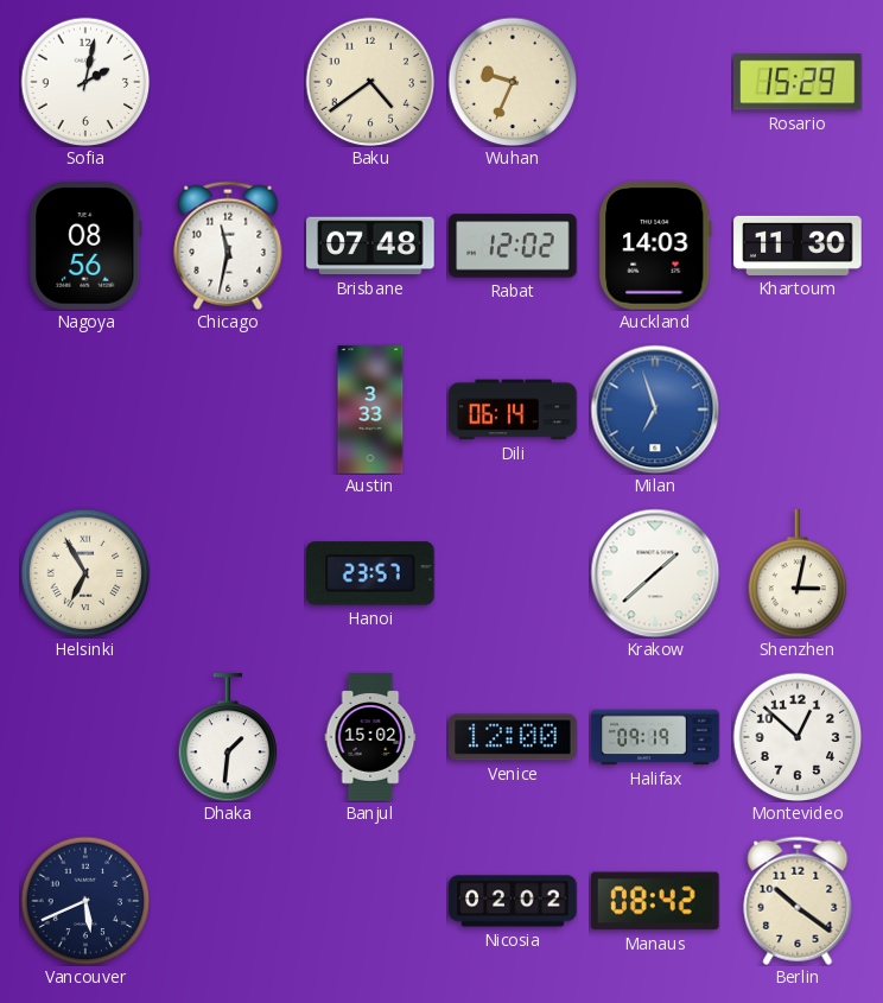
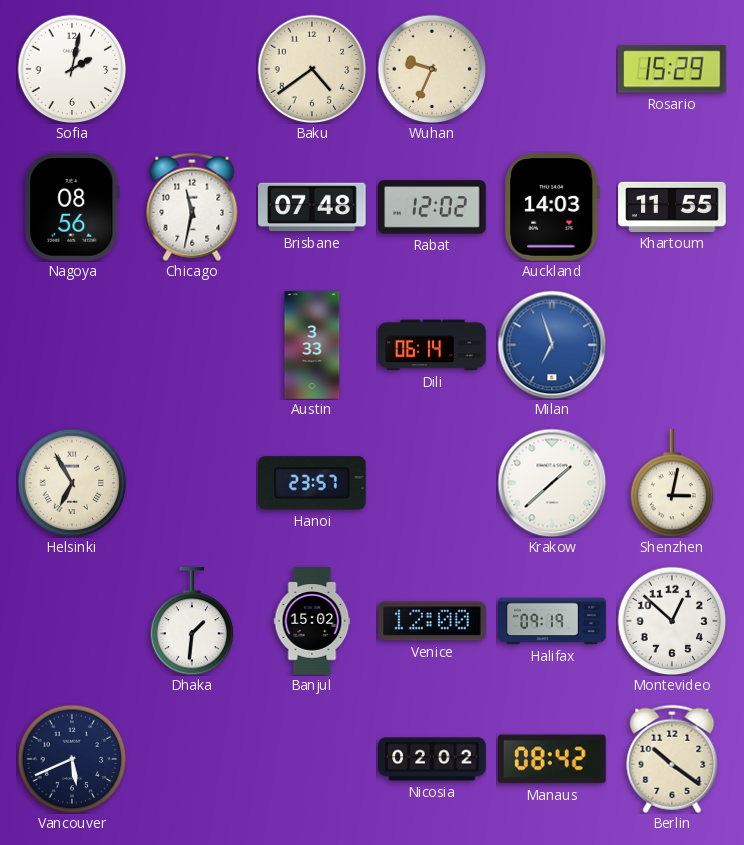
Khartoum: 11:30 -> 11:55 (672, 207)
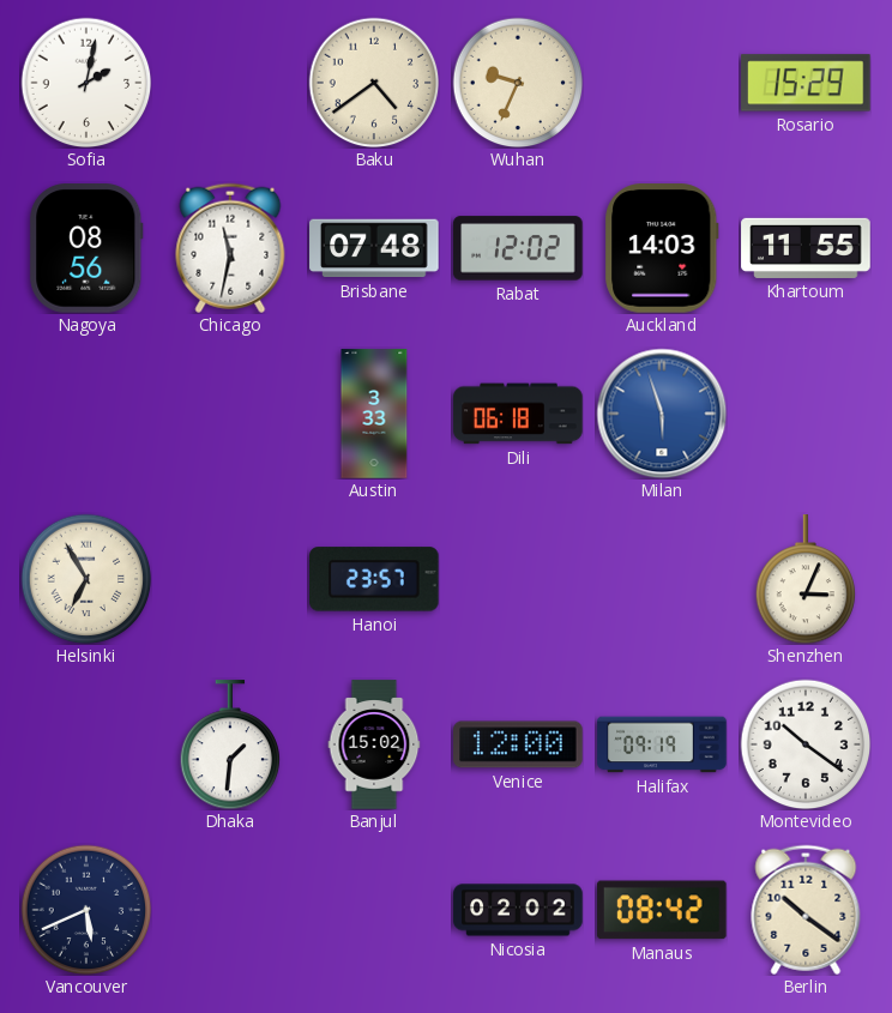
Dili: 06:14 -> 06:18 (518, 414)
Milan: 6:57 -> 5:57 (662, 414)
Krakow: 1:38 -> none (552, 483)
Shenzhen: 3:02 -> 3:04 (806, 579)
Montevideo: 12:52 -> 10:21 (806, 744)
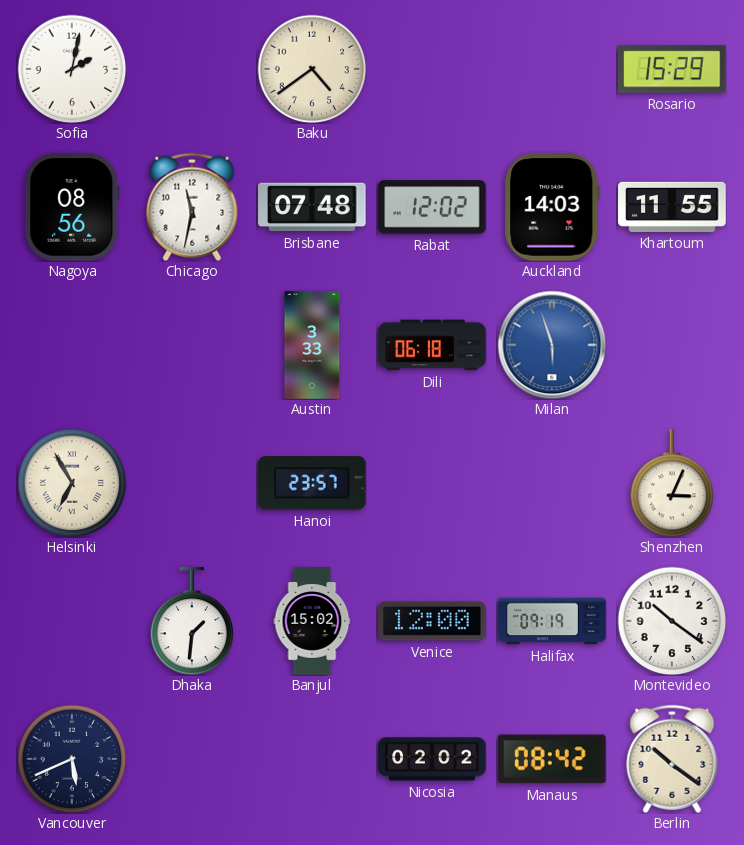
Wuhan: 9:34 -> none (518, 83)
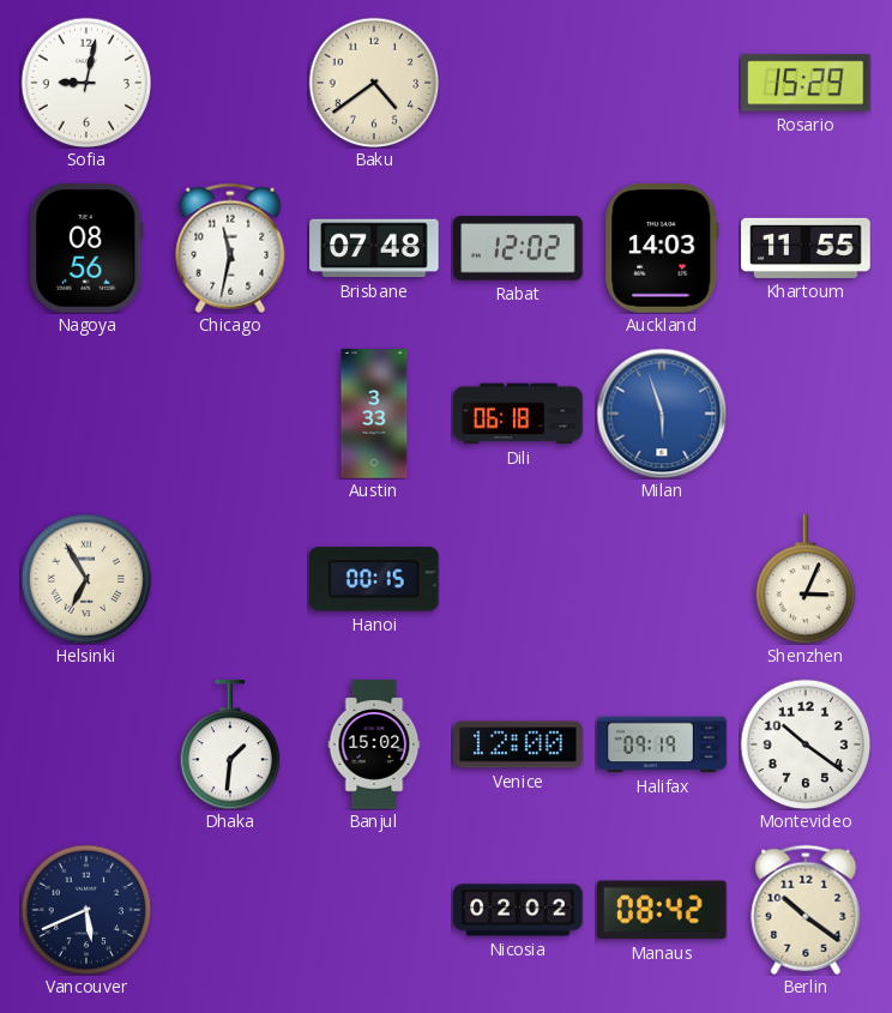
Sofia: 2:02 -> 9:02 (86, 83)
Hanoi: 23:57 -> 00:15 (375, 579)
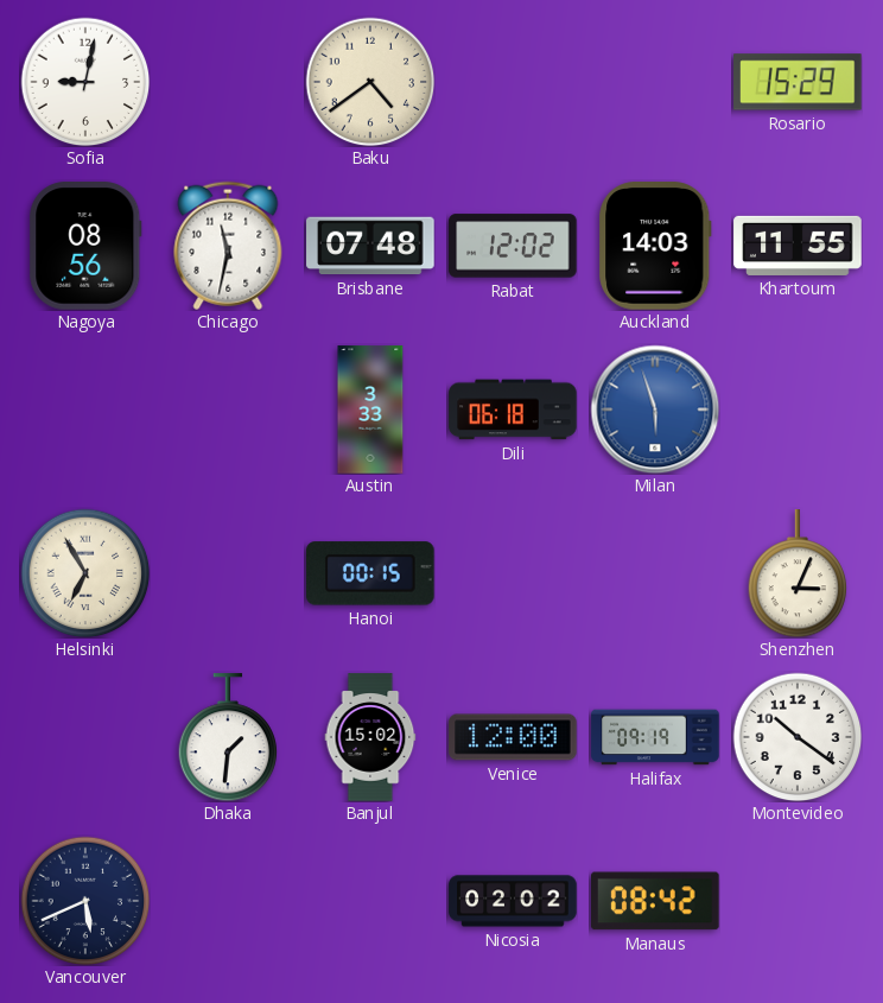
Berlin: 10:21 -> none (806, 910)
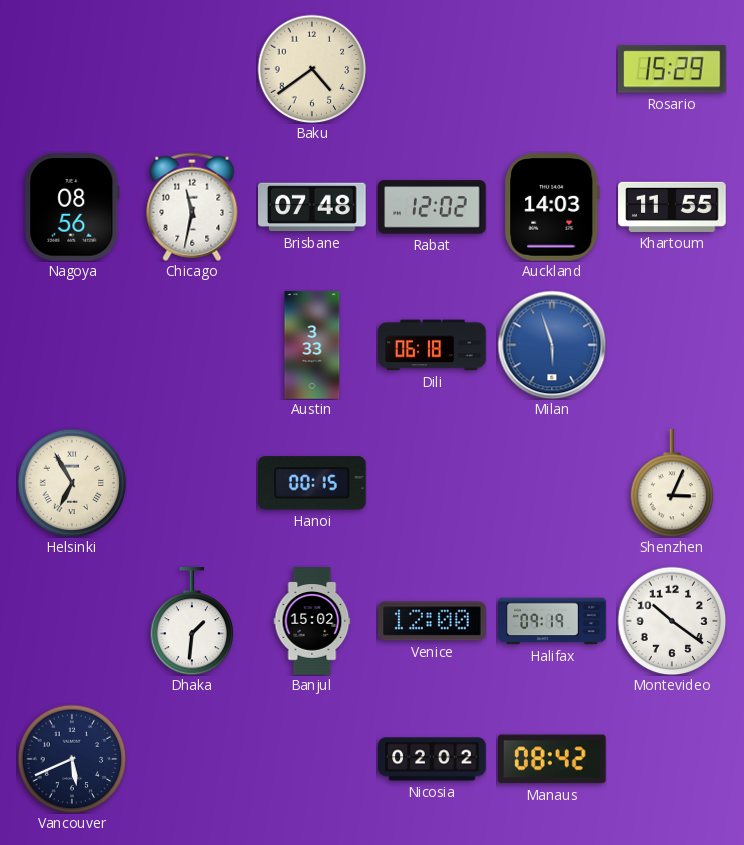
Sofia: 9:02 -> none (85, 82)
